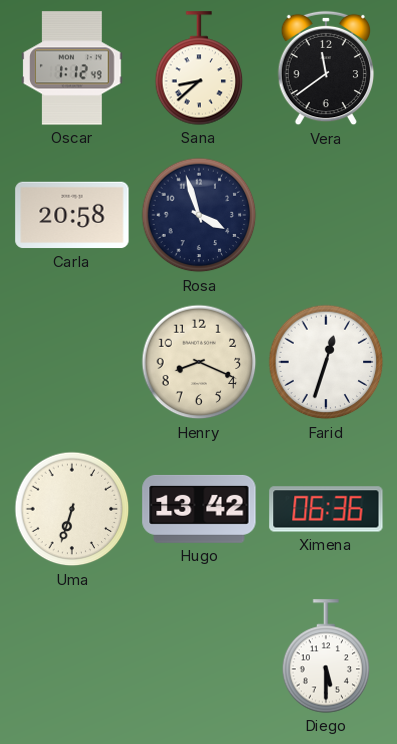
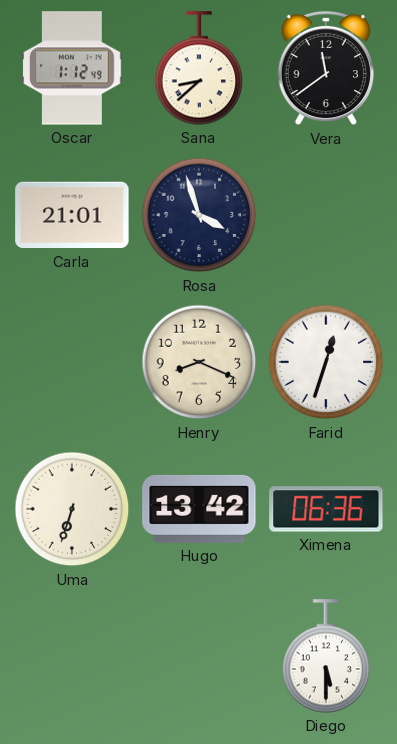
Carla: 20:58 -> 21:01 (72, 215)
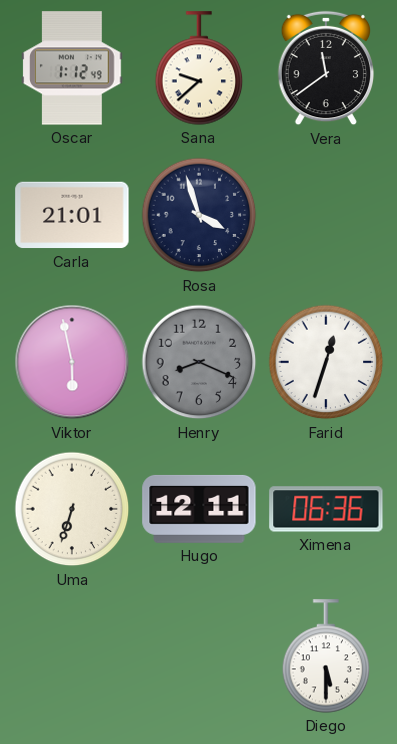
Sana: 8:38 -> 9:38 (199, 68)
Viktor: none -> 5:58 (72, 362)
Henry dial: cream -> grey (199, 362)
Hugo: 13:42 -> 12:11 (199, 509)
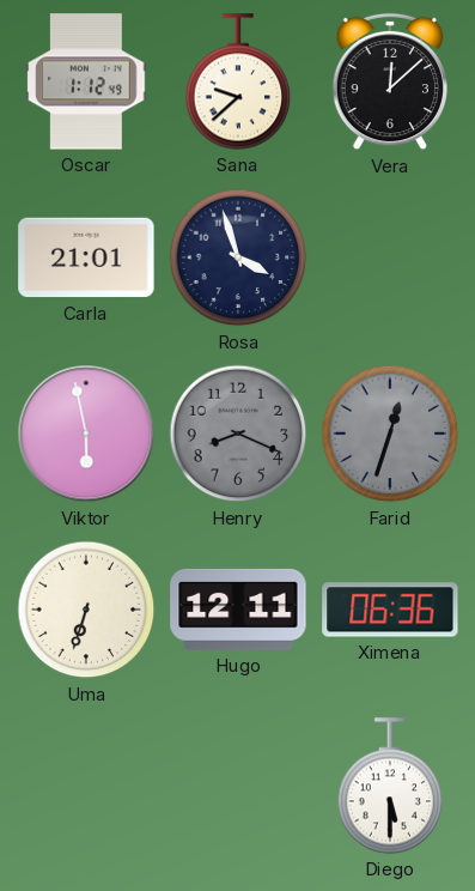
Vera: 11:39 -> 12:08 (390, 81)
Farid dial: white -> grey (390, 434)
